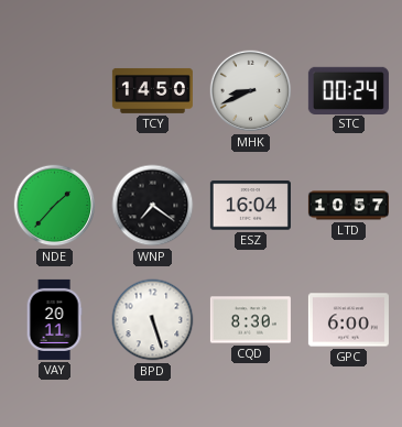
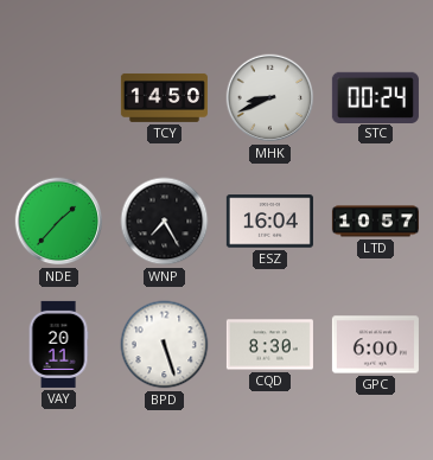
WNP: 7:21 -> 7:25 (165, 222)
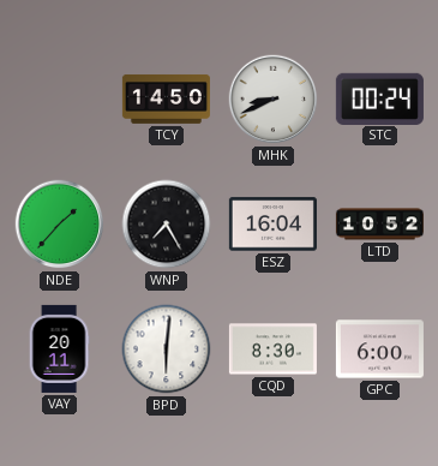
LTD: 10:57 -> 10:52 (379, 225)
BPD: 5:27 -> 6:01 (167, 349)
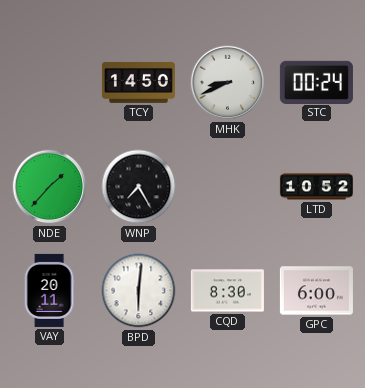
ESZ: 16:04 -> none (272, 225)
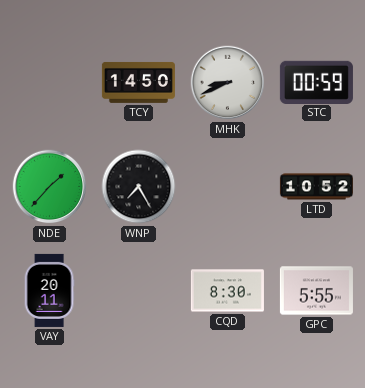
STC: 00:24 -> 00:59 (316, 82)
BPD: 6:01 -> none (139, 291)
GPC: 6:00 -> 5:55 (316, 291)
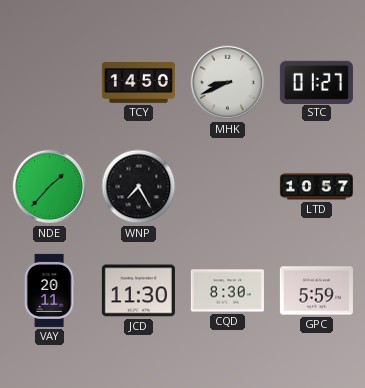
STC: 00:59 -> 01:27 (316, 82)
LTD: 10:52 -> 10:57 (316, 187)
JCD: none -> 11:30 (138, 291)
GPC: 5:55 -> 5:59 (316, 291)
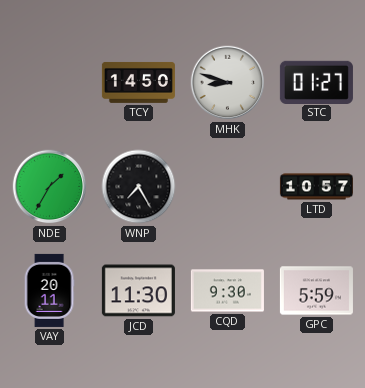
MHK: 8:41 -> 8:48 (228, 83)
NDE: 1:37 -> 1:35 (50, 187)
CQD: 8:30 -> 9:30 (227, 291)
